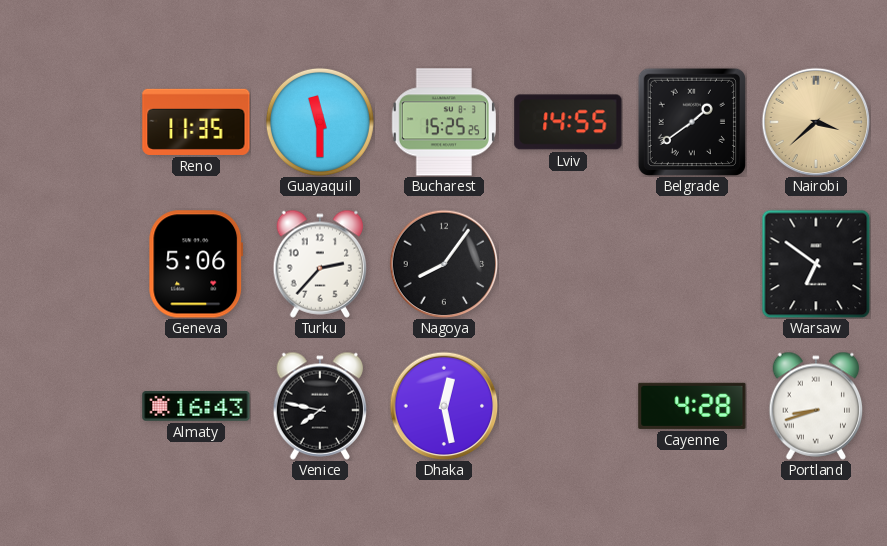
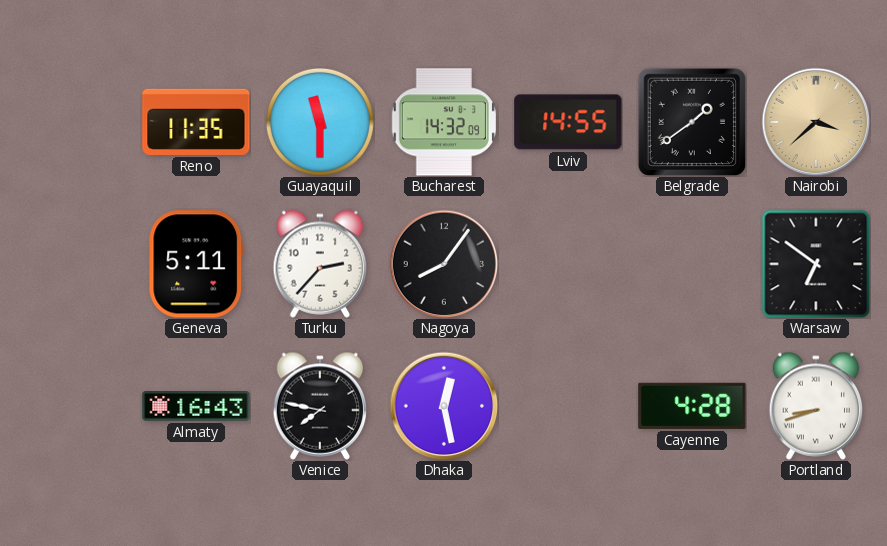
Bucharest: 15:25 -> 14:32 (444, 122)
Geneva: 5:06 -> 5:11 (196, 264)
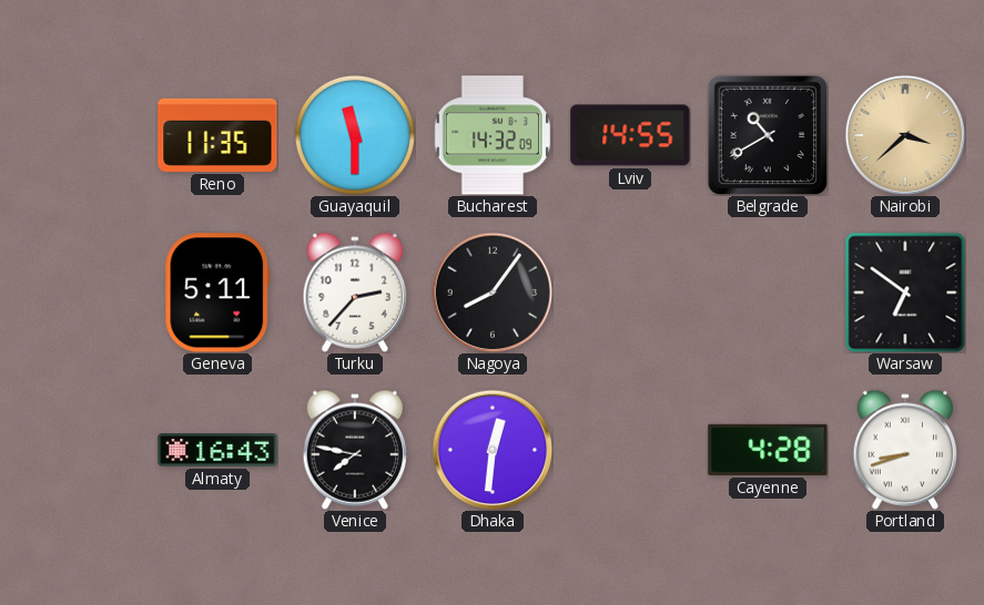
Belgrade: 1:39 -> 10:40 (768, 135)
Dhaka: 12:28 -> 12:31 (493, 450)
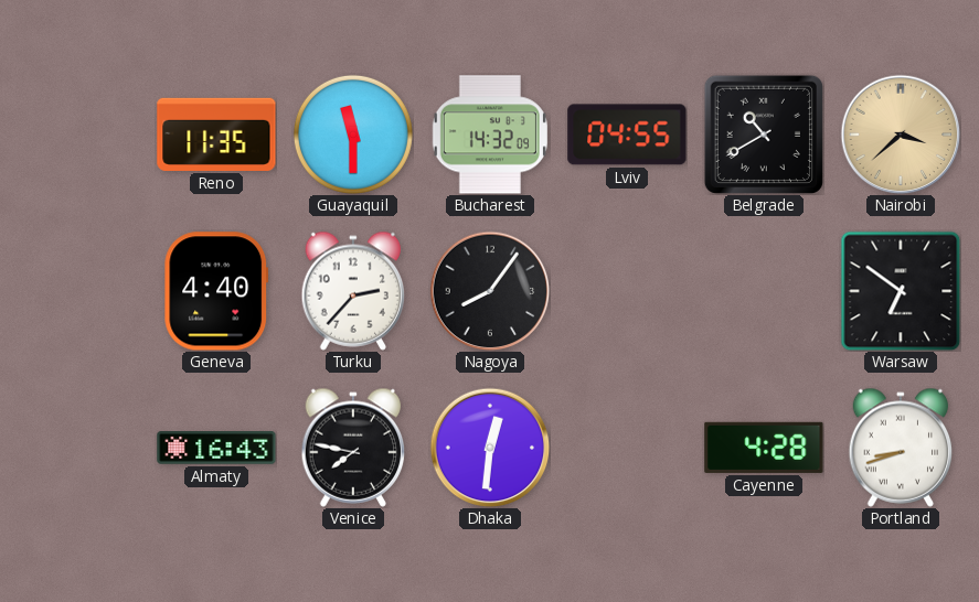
Lviv: 14:55 -> 04:55 (627, 135)
Geneva: 5:11 -> 4:40 (216, 291)
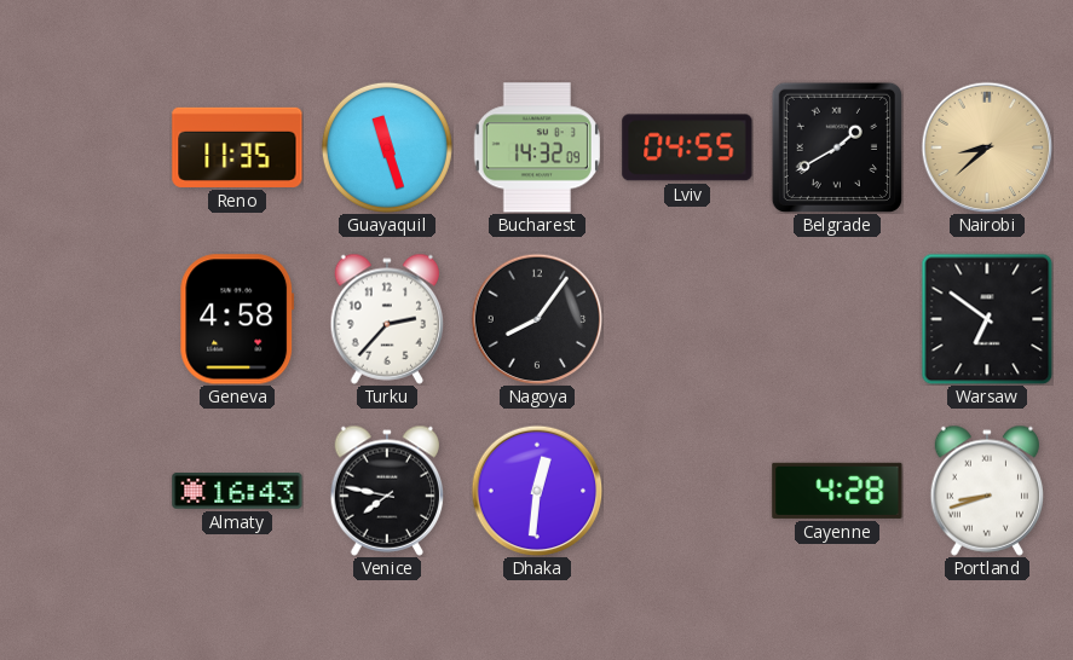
Guayaquil: 11:30 -> 11:27 (387, 147)
Belgrade: 10:40 -> 1:40 (837, 147)
Nairobi: 3:38 -> 8:38 (987, 147)
Geneva: 4:40 -> 4:58 (237, 319)
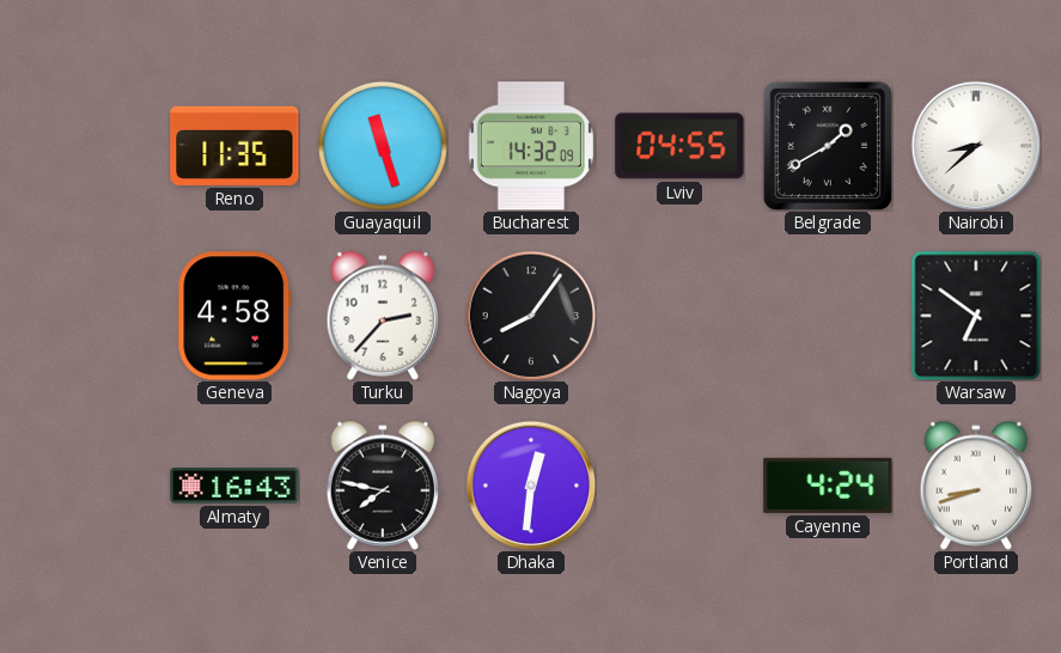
Nairobi dial: champagne -> white (976, 146)
Cayenne: 4:28 -> 4:24 (828, 486)
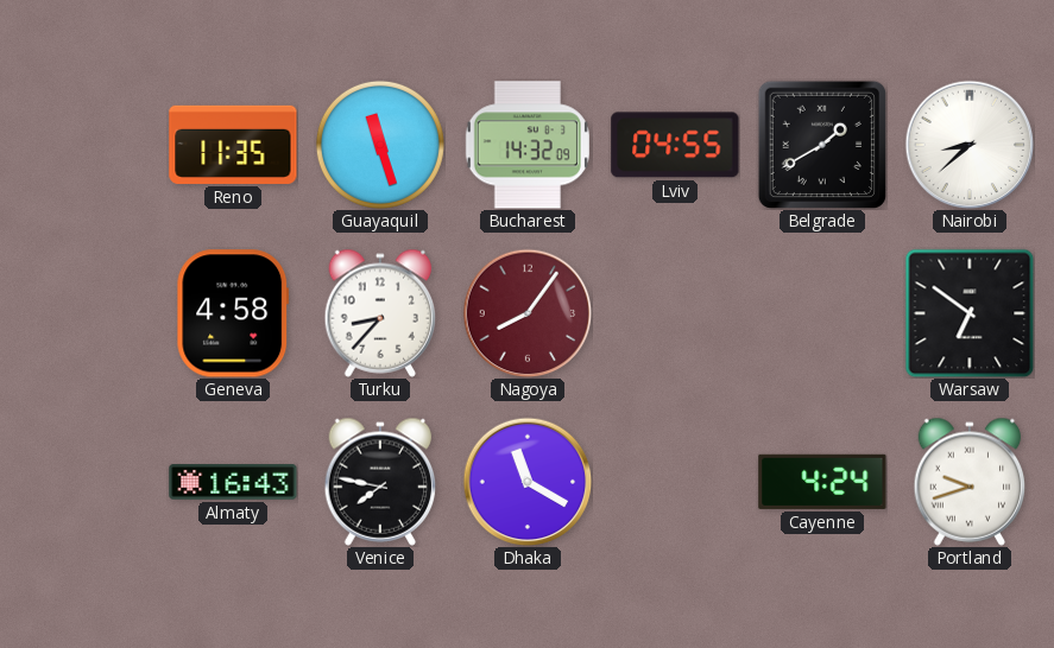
Turku: 2:37 -> 8:37 (380, 313)
Nagoya dial: black -> burgundy (528, 313)
Dhaka: 12:31 -> 11:20 (528, 482)
Portland: 8:42 -> 9:42 (970, 482)
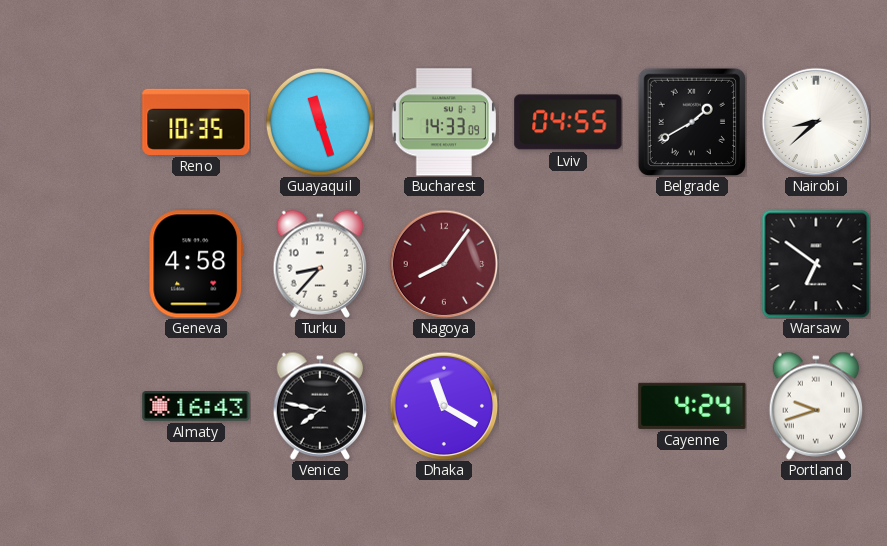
Reno: 11:35 -> 10:35 (196, 122)
Bucharest: 14:32 -> 14:33 (444, 122)
